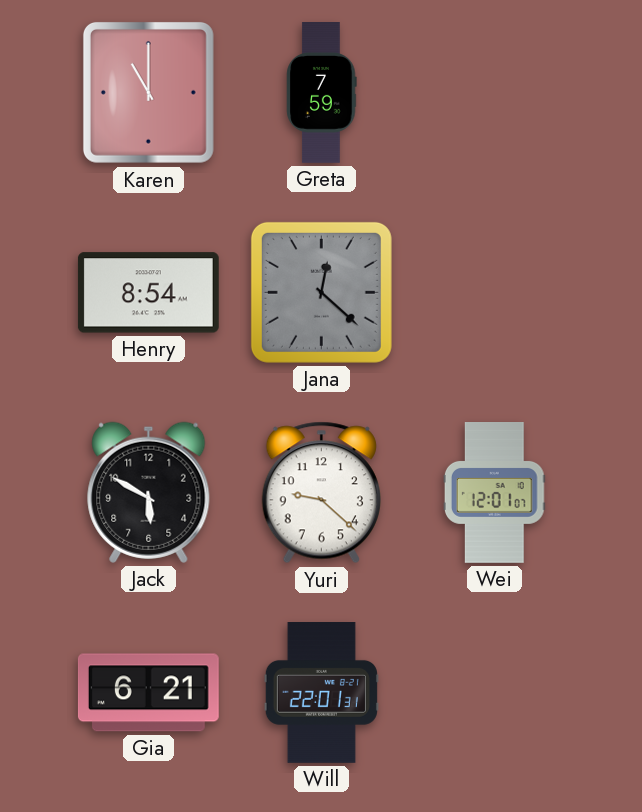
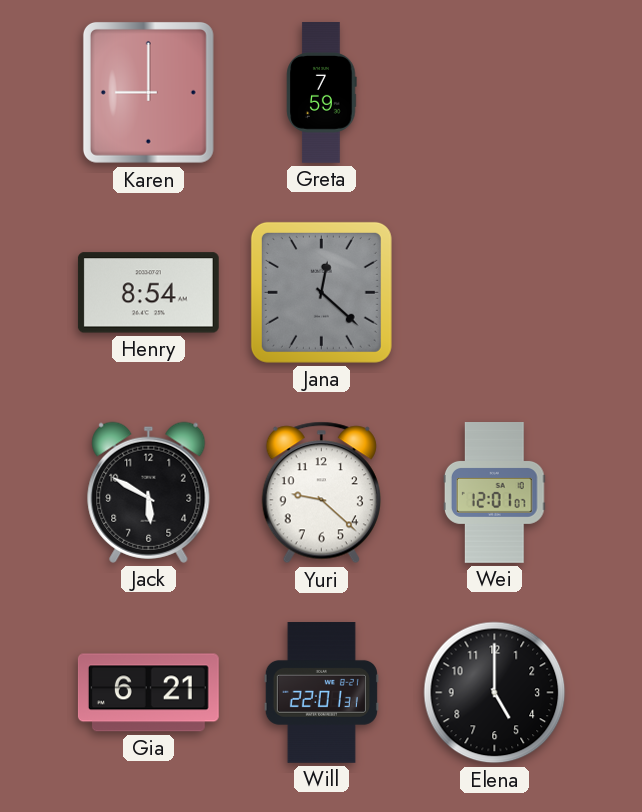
Karen: 11:00 -> 9:00 (148, 92)
Elena: none -> 5:00 (495, 693)
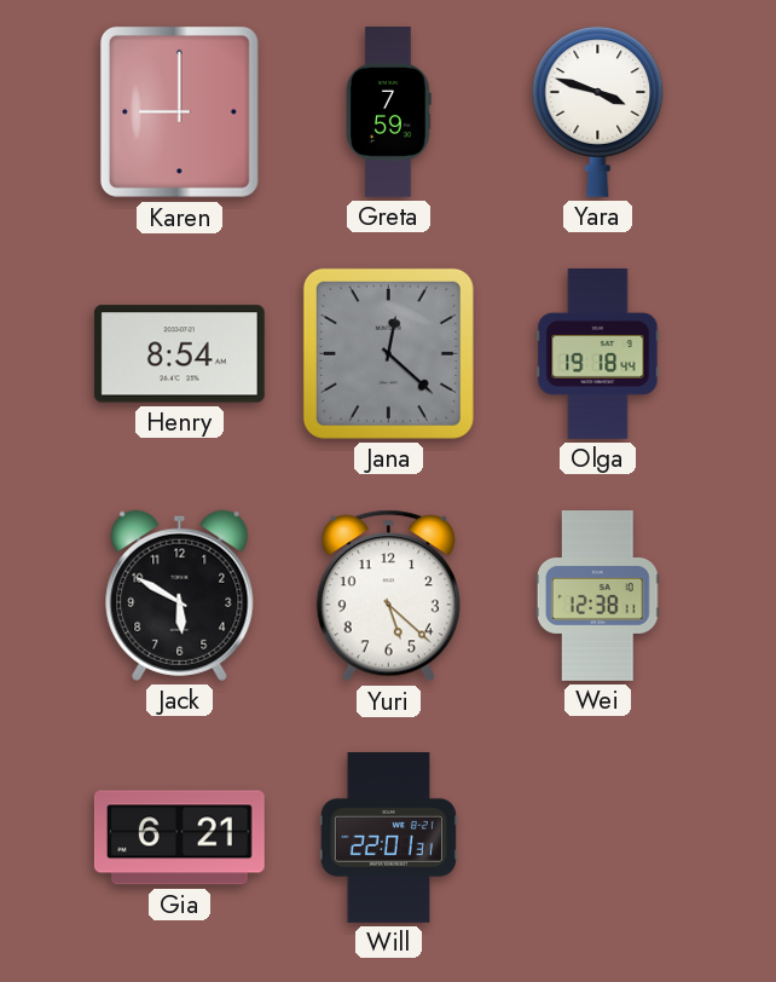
Yara: none -> 3:48 (598, 111)
Olga: none -> 19:18 (598, 354)
Yuri: 9:22 -> 5:22 (388, 596)
Wei: 12:01 -> 12:38 (597, 596)
Elena: 5:00 -> none (495, 693)
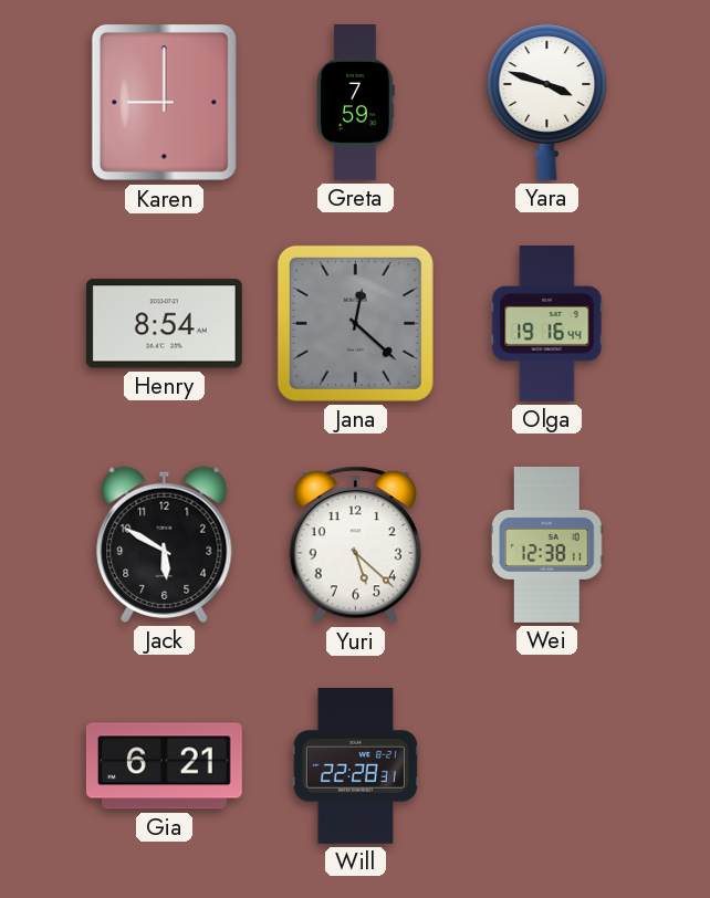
Olga: 19:18 -> 19:16 (547, 324)
Will: 22:01 -> 22:28 (355, 766)
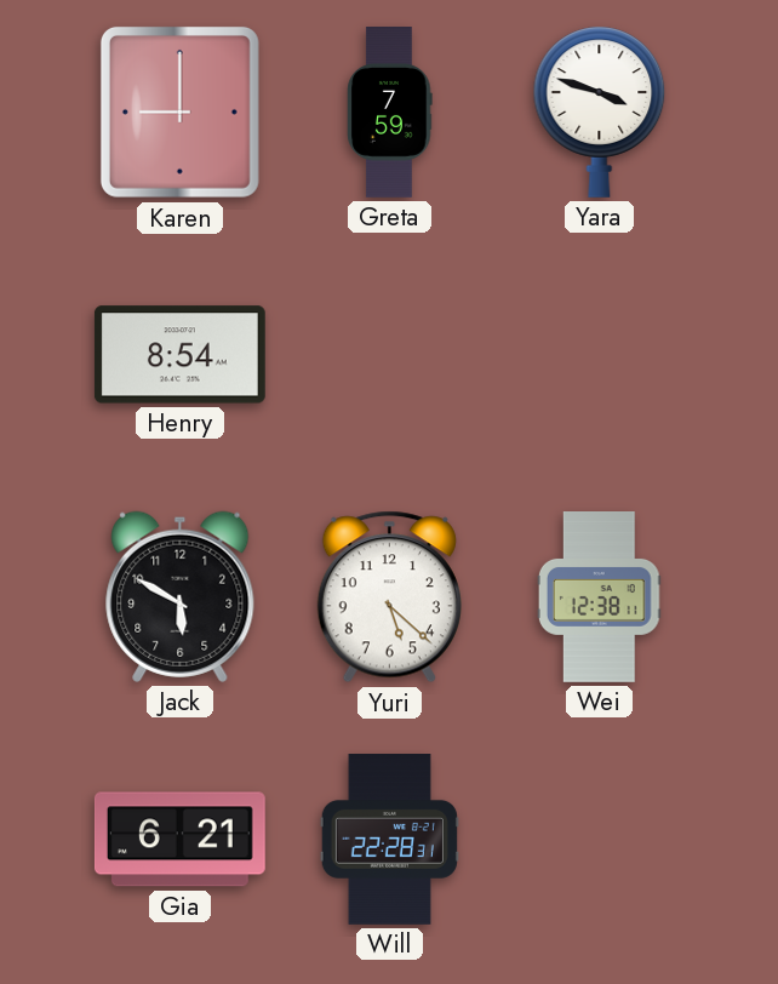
Jana: 12:22 -> none (355, 323)
Olga: 19:16 -> none (547, 324)
